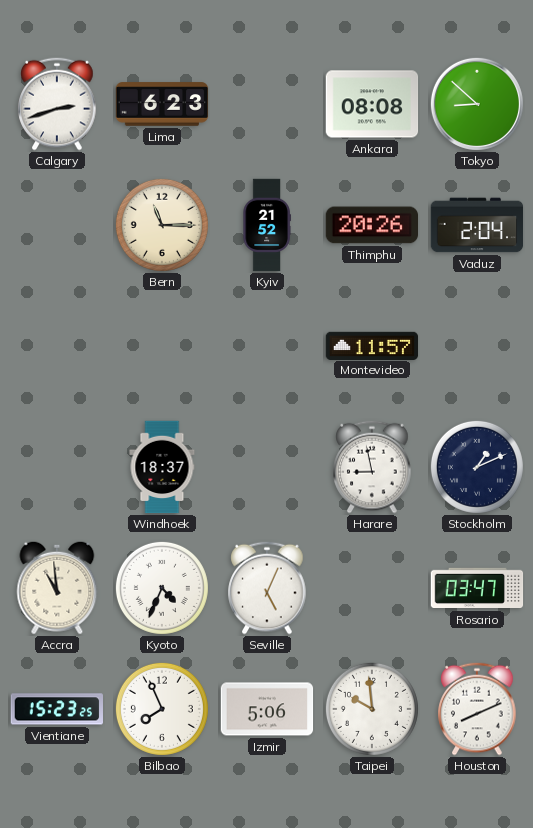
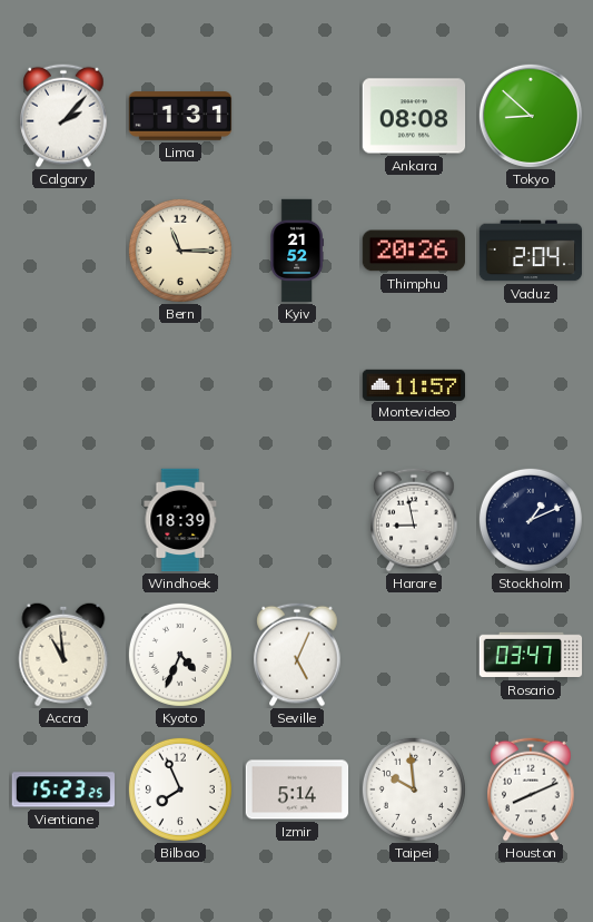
Calgary: 2:42 -> 2:07 (63, 116)
Lima: 6:23 -> 1:31 (180, 116)
Windhoek: 18:37 -> 18:39 (180, 520)
Izmir: 5:06 -> 5:14 (297, 789)
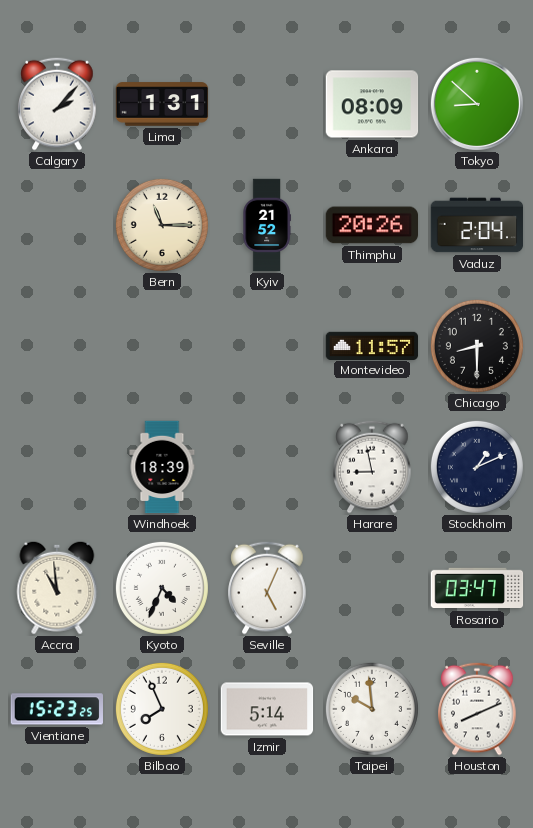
Ankara: 08:08 -> 08:09 (372, 104)
Chicago: none -> 8:30 (477, 346)
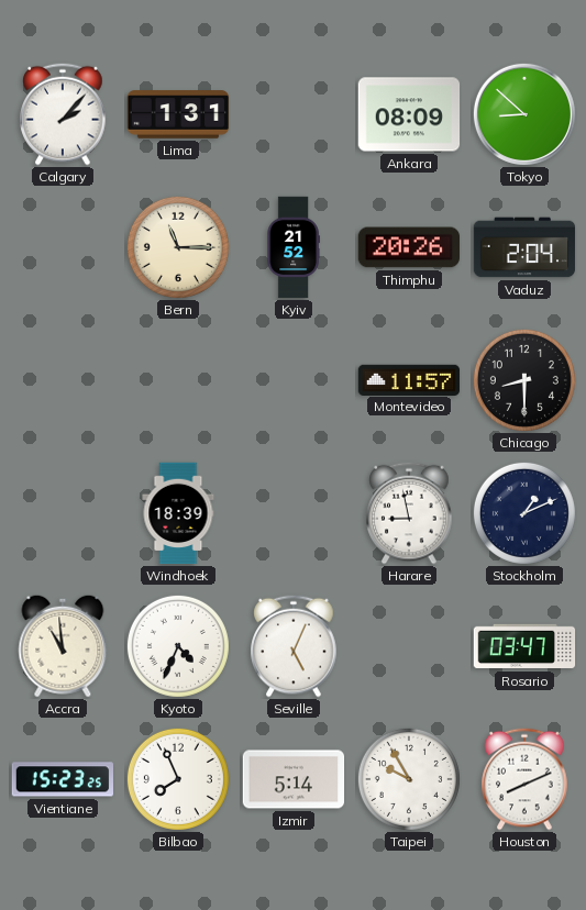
Taipei: 9:59 -> 9:55 (409, 779)
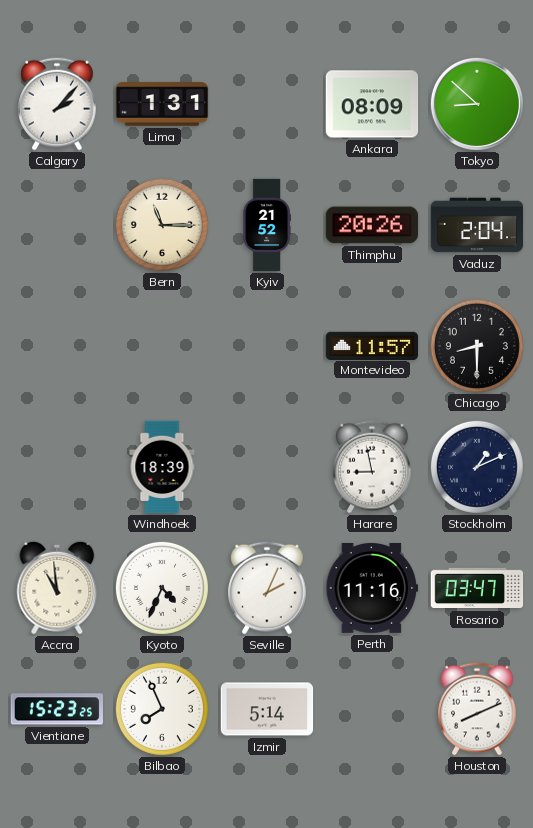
Seville: 5:04 -> 2:04 (267, 588)
Perth: none -> 11:16 (372, 588)
Taipei: 9:55 -> none (409, 779)
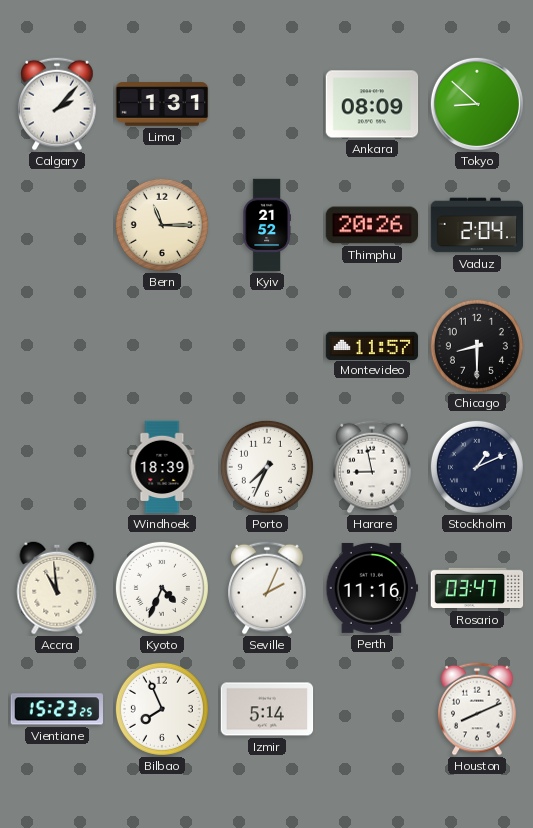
Porto: none -> 7:34 (267, 467)
